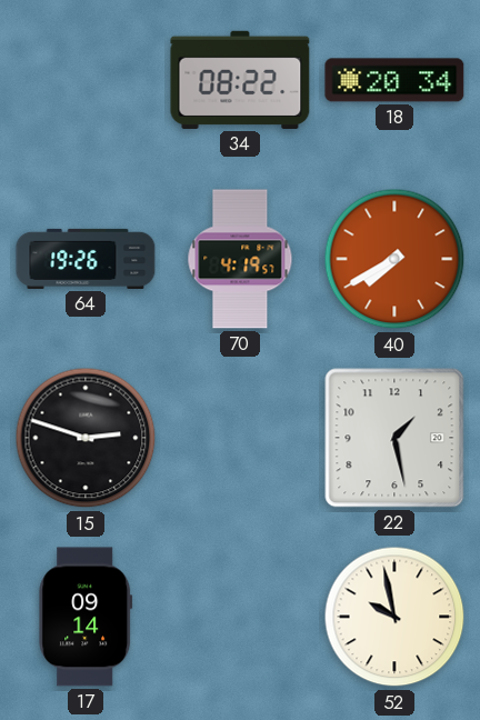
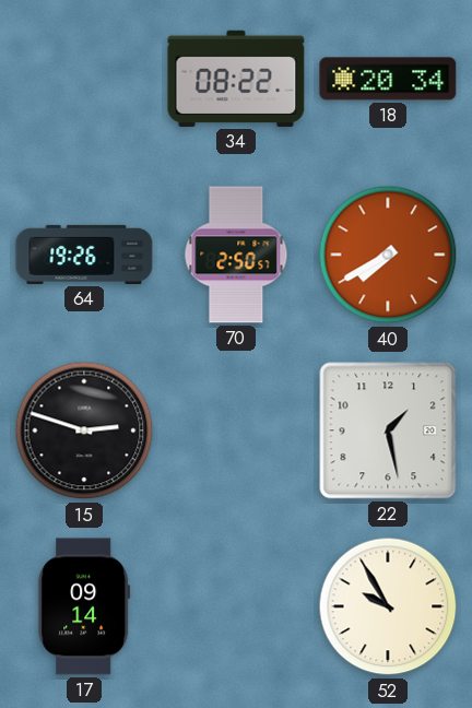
70: 4:19 -> 2:50 (236, 255)
52: 9:58 -> 9:55 (388, 606)
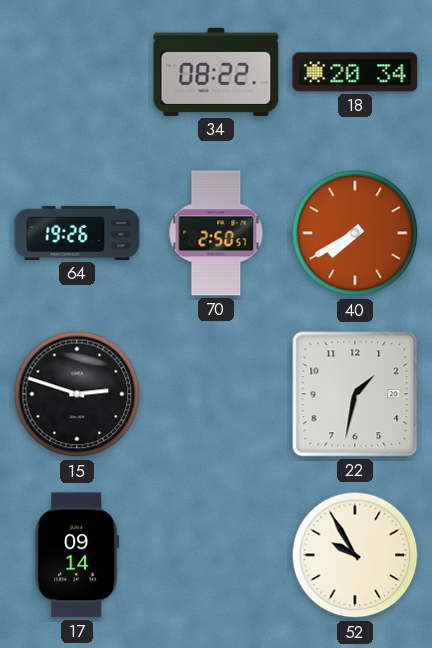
22: 1:28 -> 1:32 (355, 394)
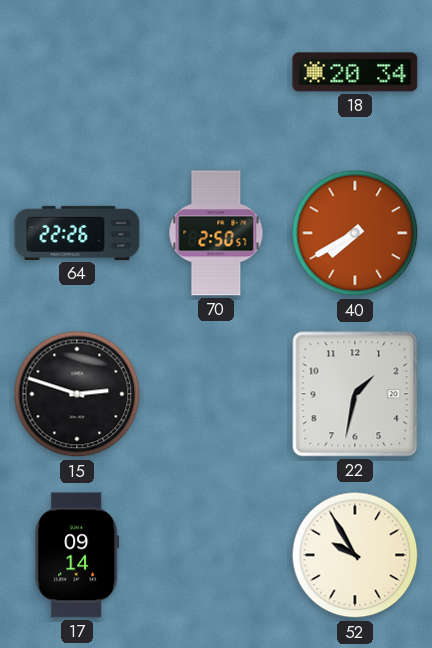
34: 08:22 -> none (216, 72)
64: 19:26 -> 22:26 (77, 233)
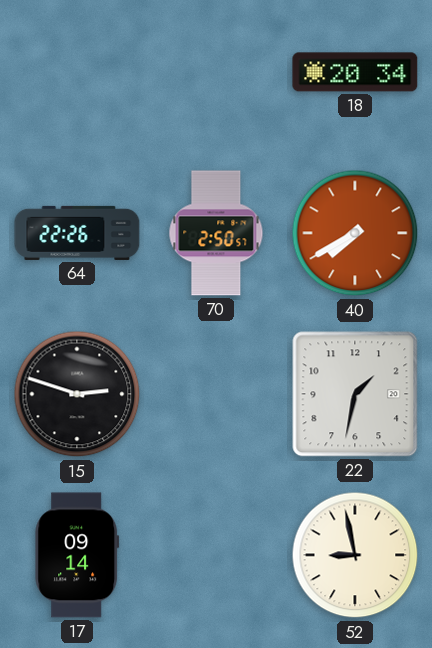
52: 9:55 -> 8:58 (355, 555)
